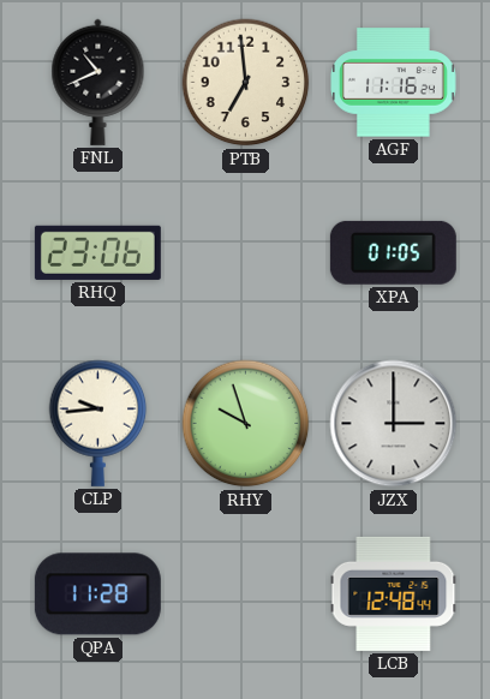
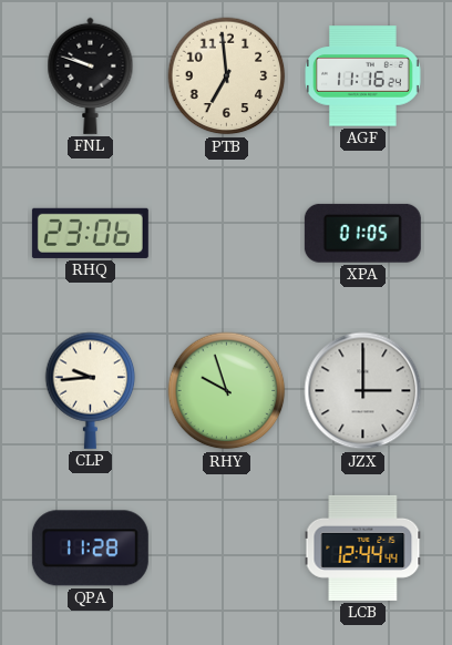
FNL: 10:41 -> 9:48 (91, 75)
LCB: 12:48 -> 12:44 (363, 547)
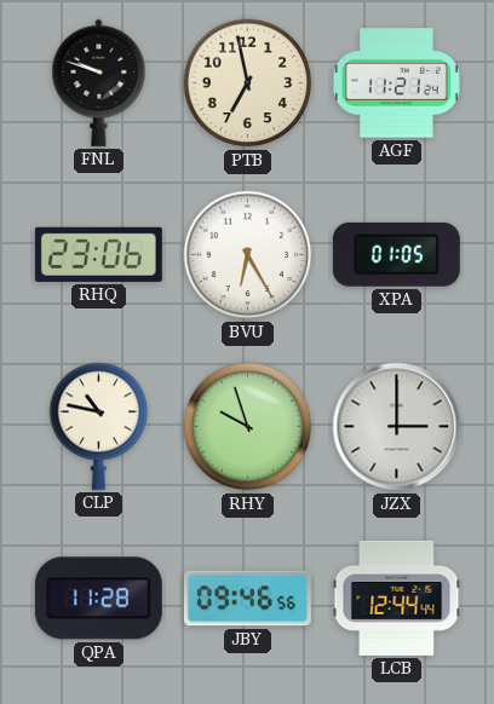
PTB: 6:59 -> 6:58 (248, 83)
AGF: 11:16 -> 11:21 (397, 83)
BVU: none -> 6:25 (248, 255)
CLP: 9:44 -> 10:47 (99, 426)
JBY: none -> 09:46 (247, 599)
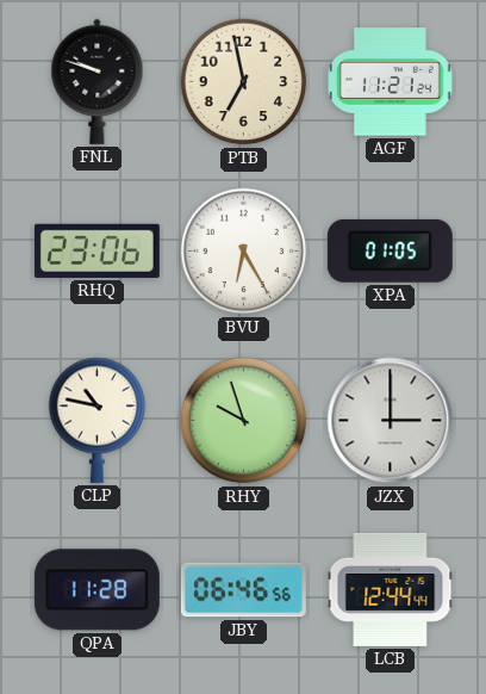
JBY: 09:46 -> 06:46 (243, 590)
